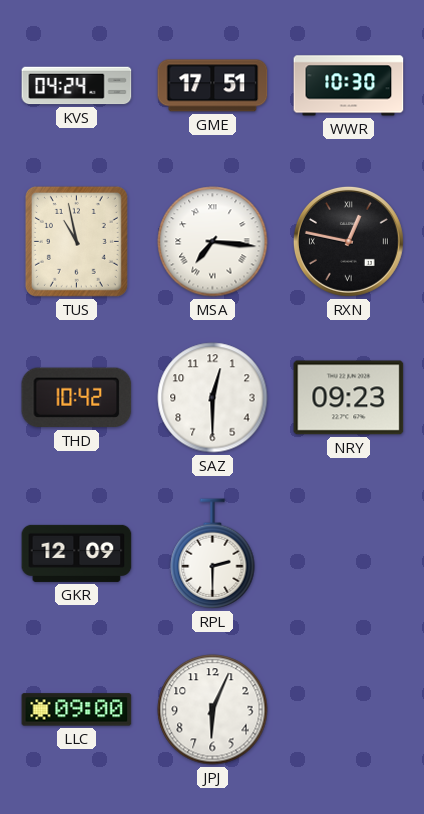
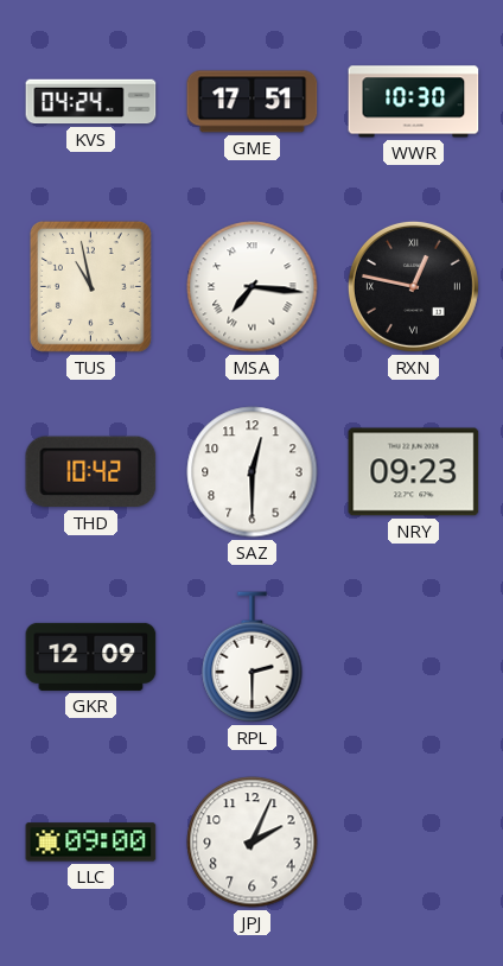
JPJ: 6:04 -> 2:04 (253, 843)
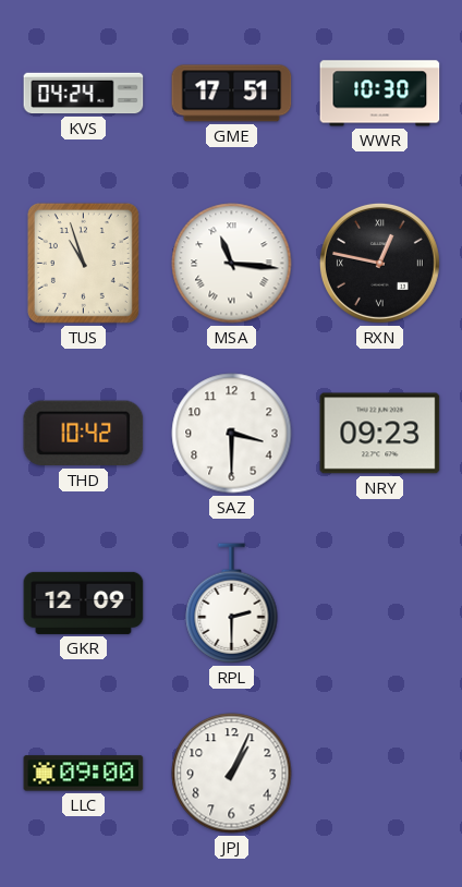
TUS: 10:58 -> 10:57 (83, 263)
MSA: 7:16 -> 11:16 (232, 264)
SAZ: 12:30 -> 3:30 (232, 434)
JPJ: 2:04 -> 1:04 (232, 774)
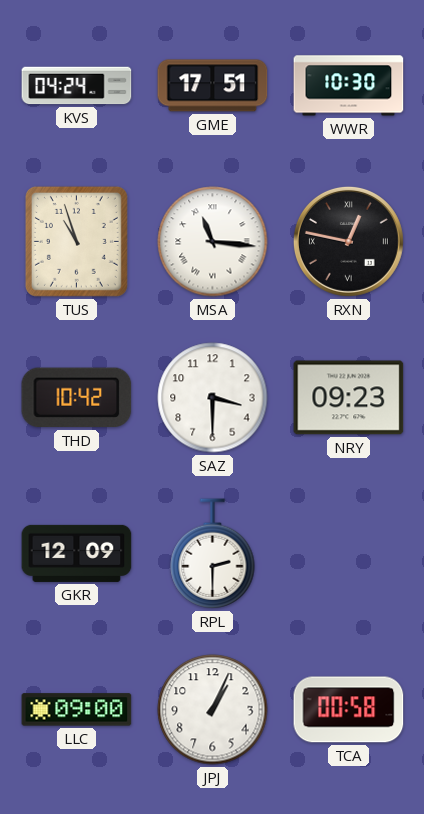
TCA: none -> 00:58 (349, 710)
